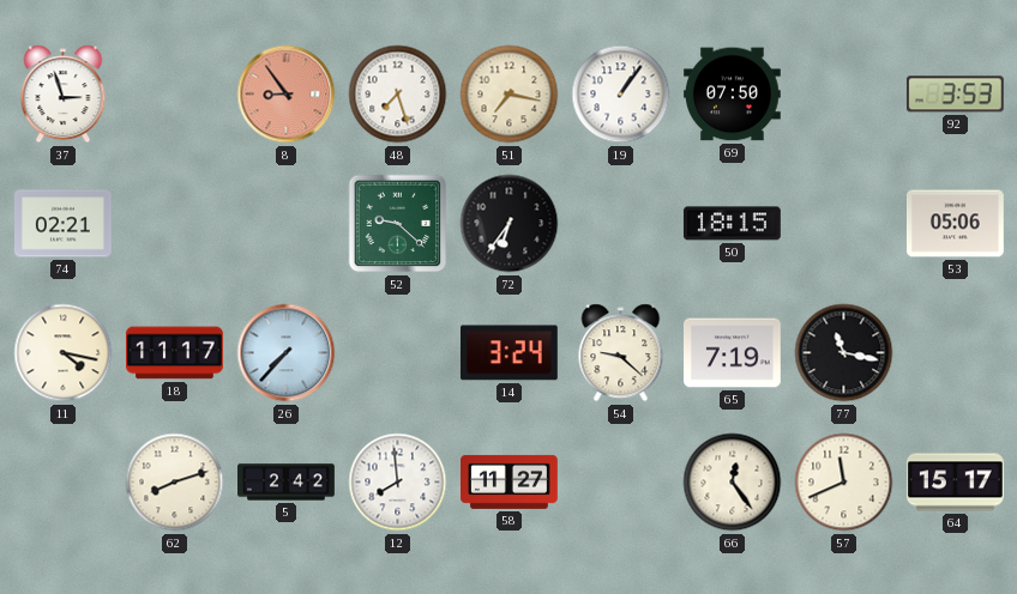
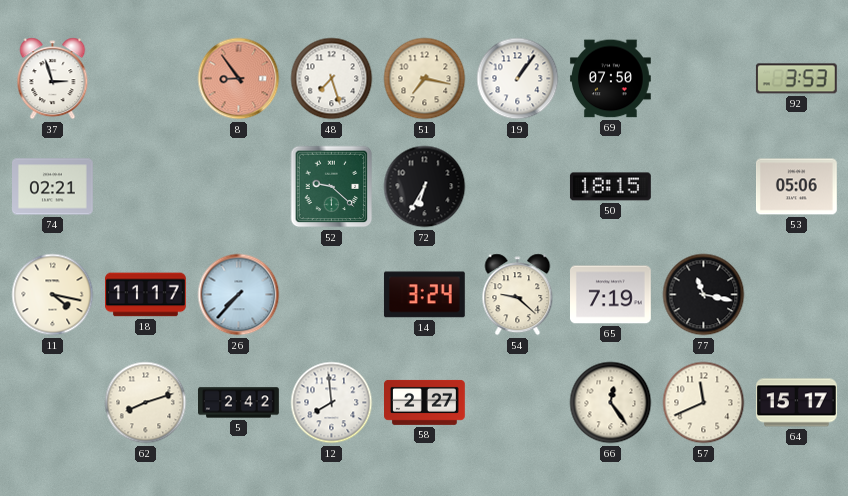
72: 6:36 -> 6:35 (425, 187)
58: 11:27 -> 2:27 (425, 402)
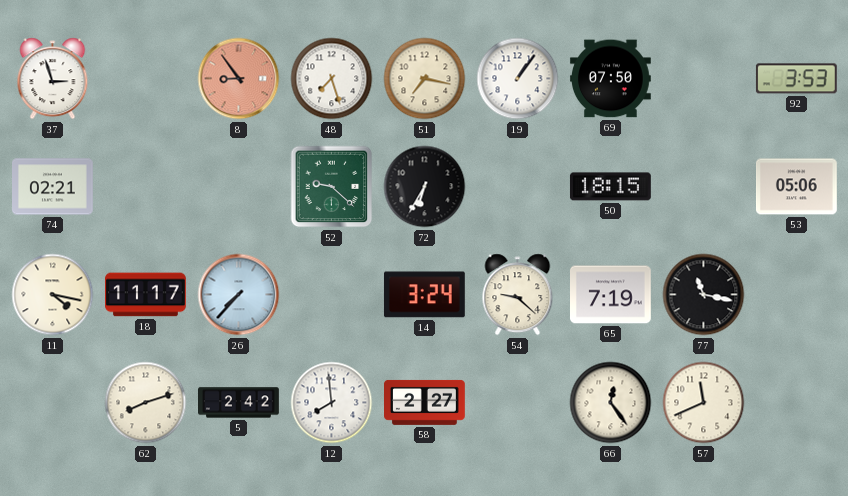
64: 15:17 -> none (796, 403)
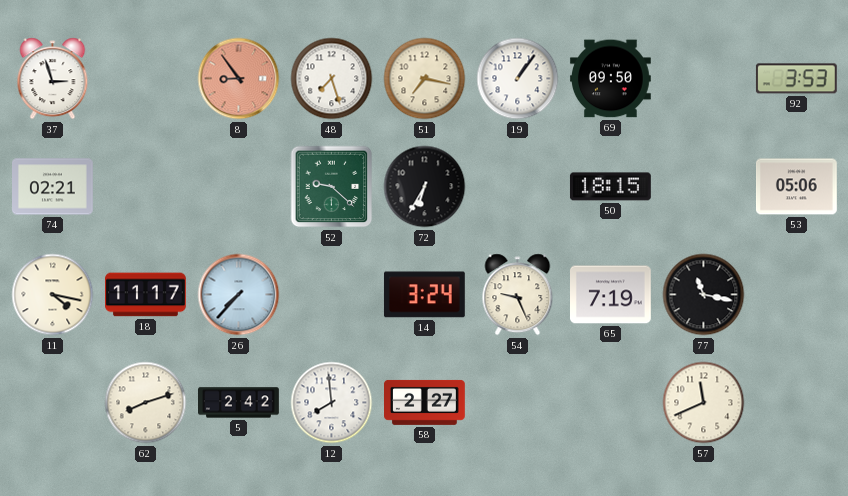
69: 07:50 -> 09:50 (611, 79)
54: 9:22 -> 9:26 (518, 295)
66: 12:24 -> none (611, 403)
